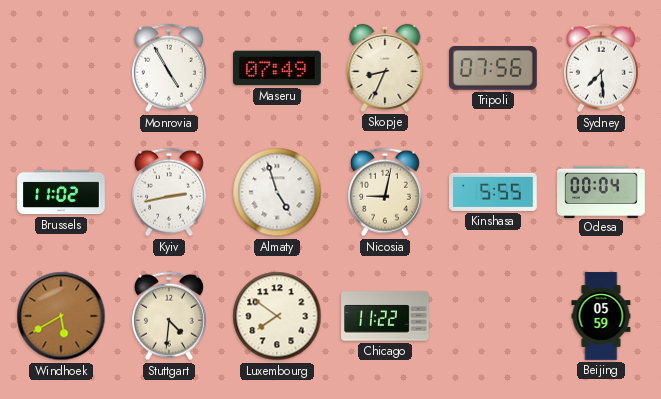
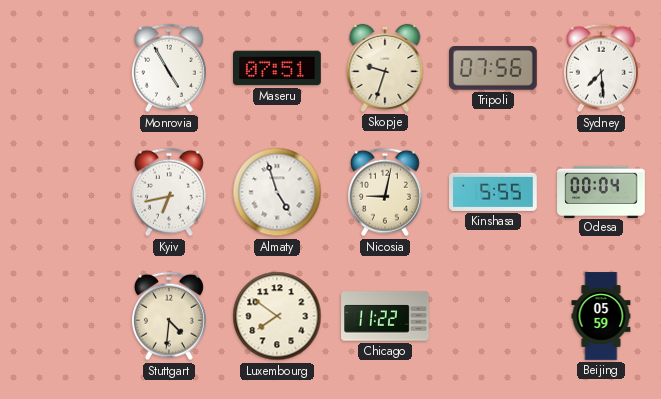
Maseru: 07:49 -> 07:51 (278, 68)
Skopje: 8:34 -> 9:33 (385, 68)
Brussels: 11:02 -> none (61, 192)
Kyiv: 2:43 -> 6:43 (169, 192)
Windhoek: 5:40 -> none (61, 316)
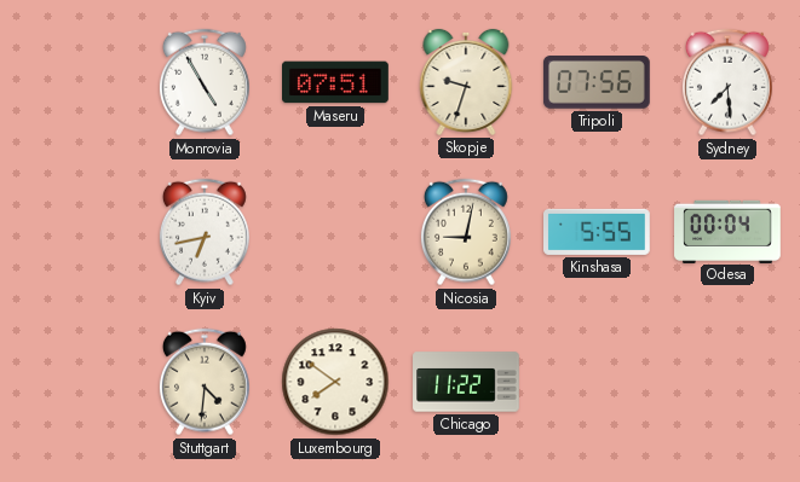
Almaty: 4:57 -> none (277, 192)
Beijing: 05:59 -> none (601, 316)
